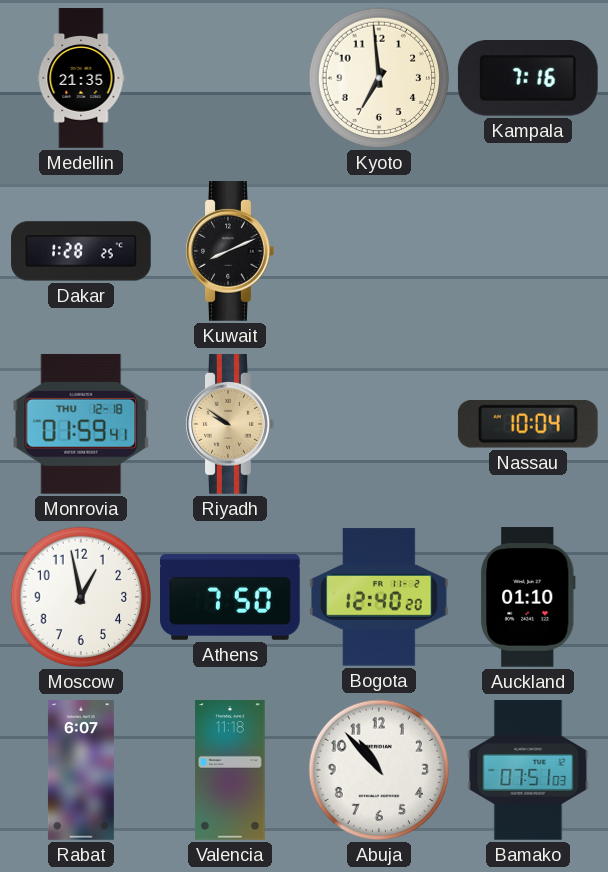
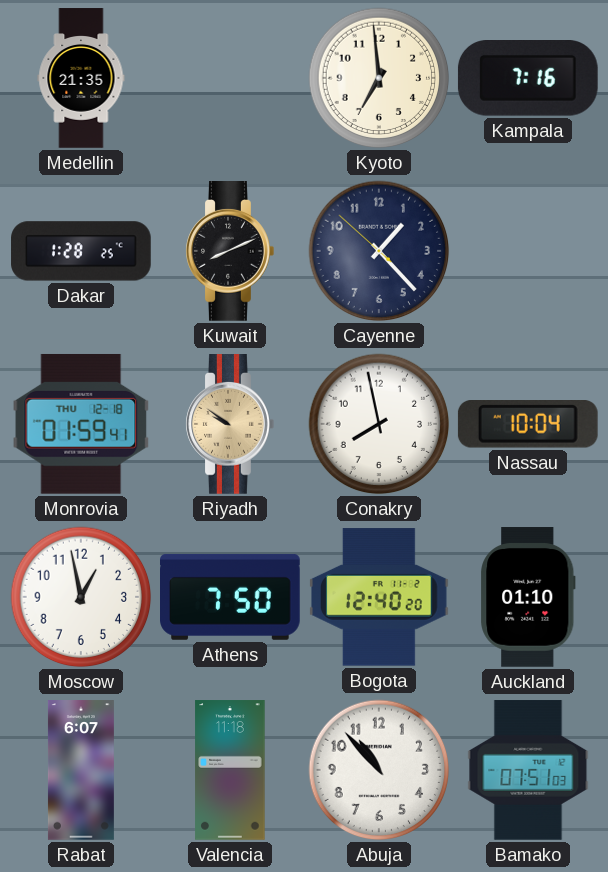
Cayenne: none -> 1:22 (379, 251)
Conakry: none -> 7:58 (379, 424)
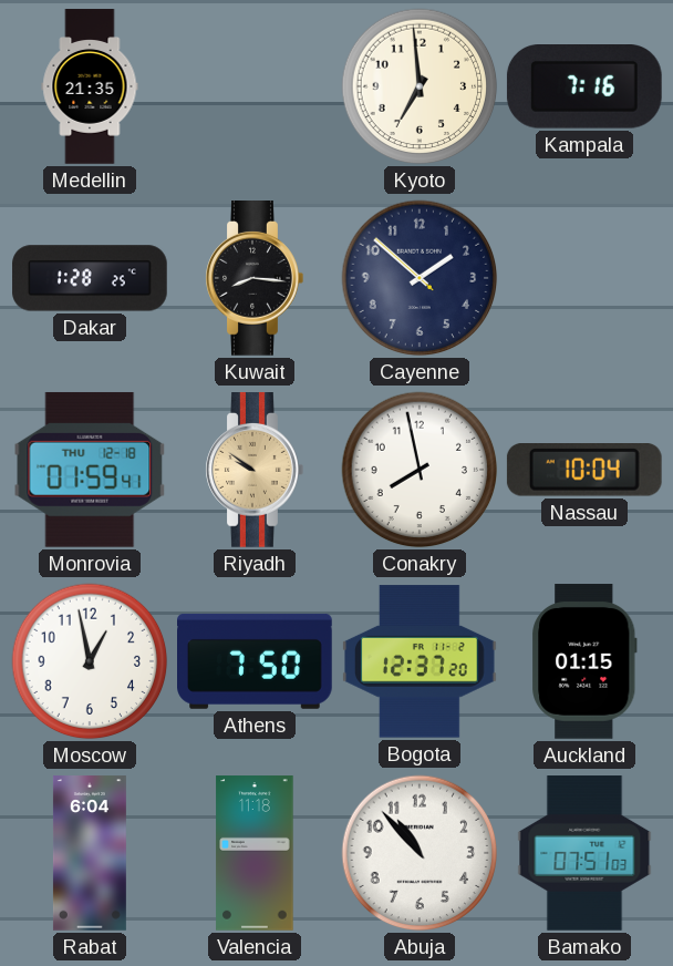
Kuwait: 8:11 -> 8:16 (255, 279)
Cayenne: 1:22 -> 1:51 (420, 278)
Bogota: 12:40 -> 12:37 (421, 661)
Auckland: 01:10 -> 01:15 (584, 661)
Rabat: 6:07 -> 6:04 (90, 853)
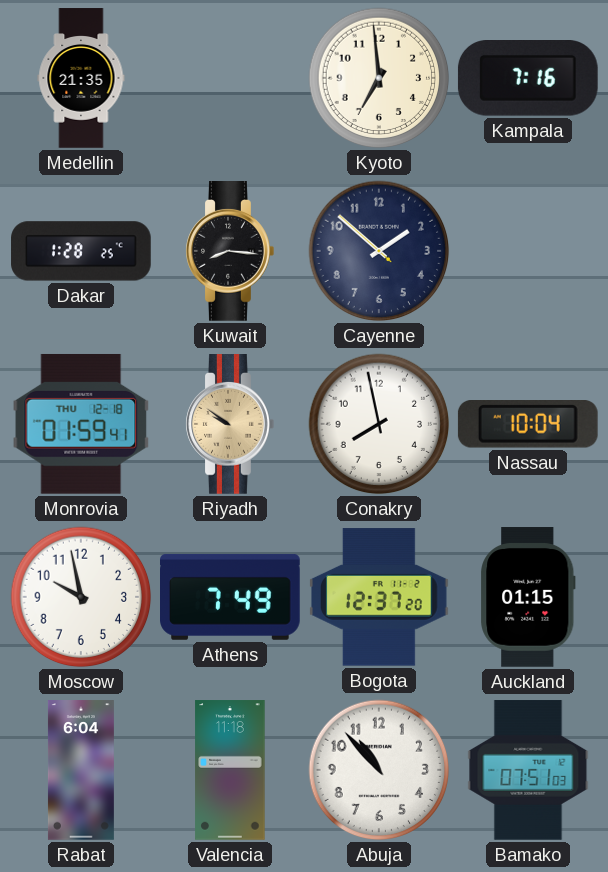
Moscow: 12:58 -> 9:58 (81, 597)
Athens: 7:50 -> 7:49 (231, 597)
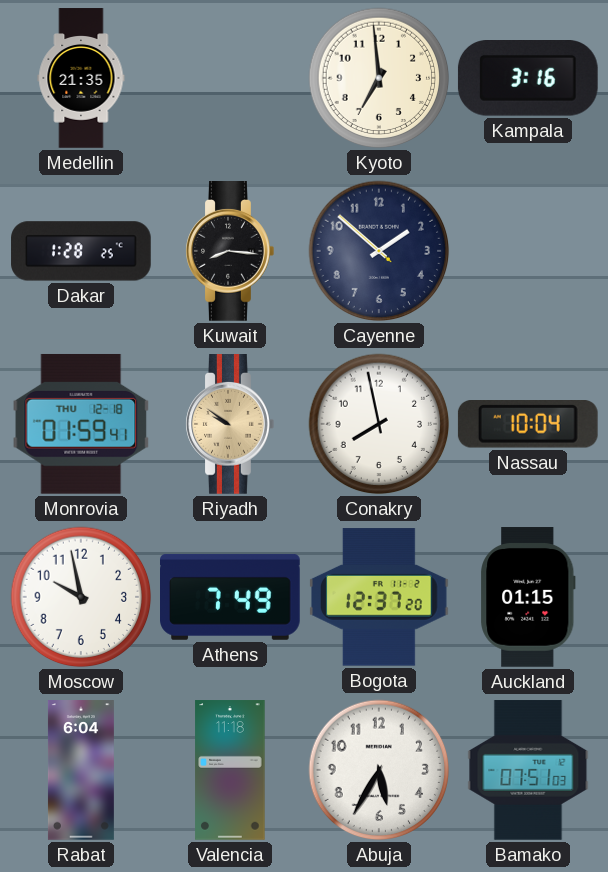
Kampala: 7:16 -> 3:16 (528, 79)
Abuja: 10:53 -> 5:35 (379, 770)
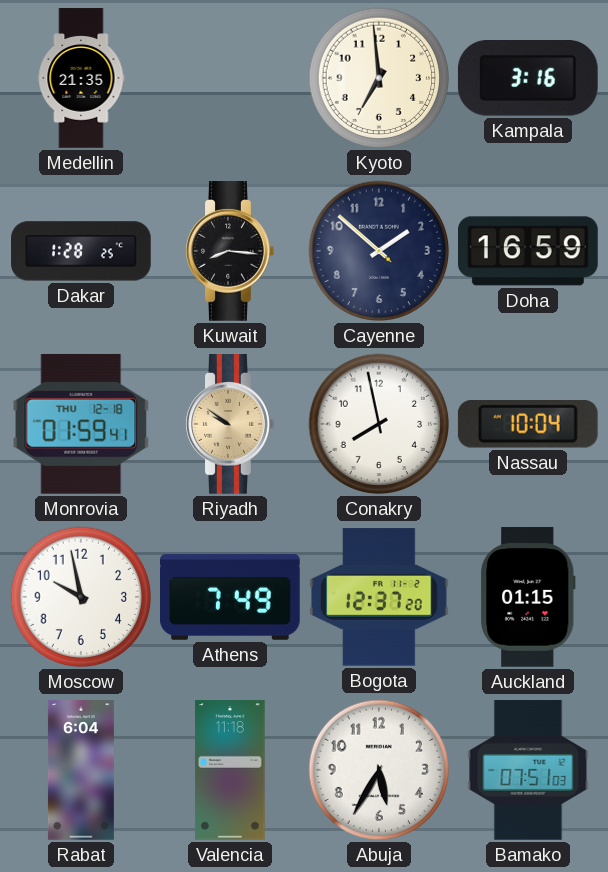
Doha: none -> 16:59 (529, 251)
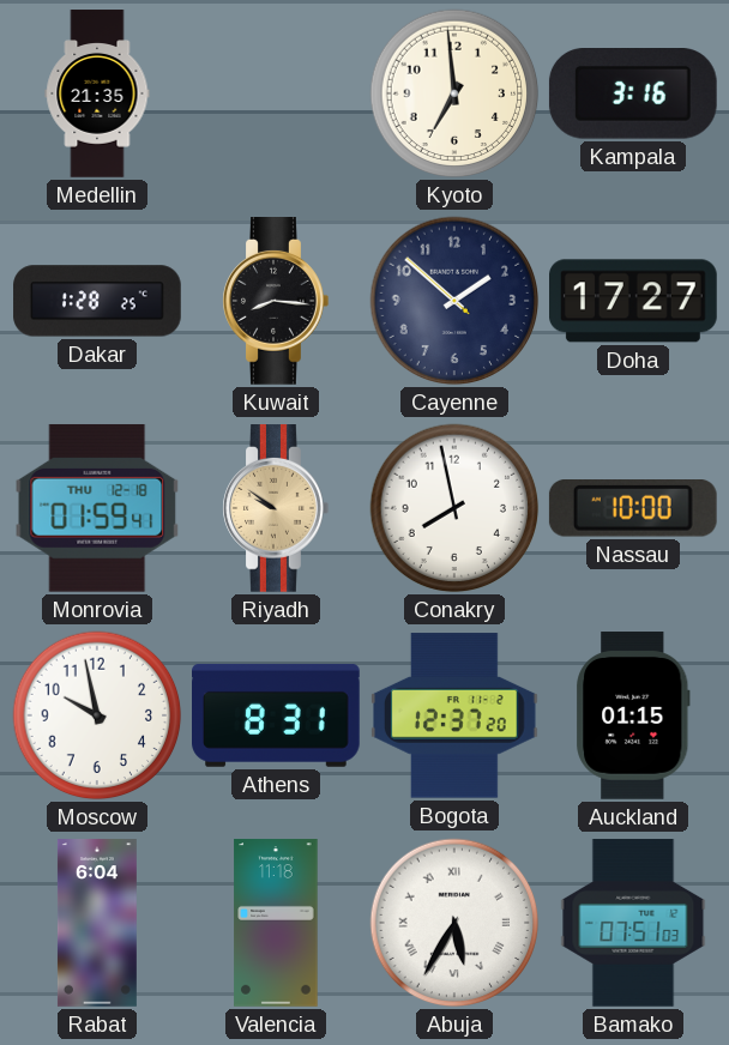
Doha: 16:59 -> 17:27 (634, 301)
Nassau: 10:04 -> 10:00 (633, 509)
Athens: 7:49 -> 8:31 (277, 715)
Abuja numerals: Arabic -> Roman (454, 923)
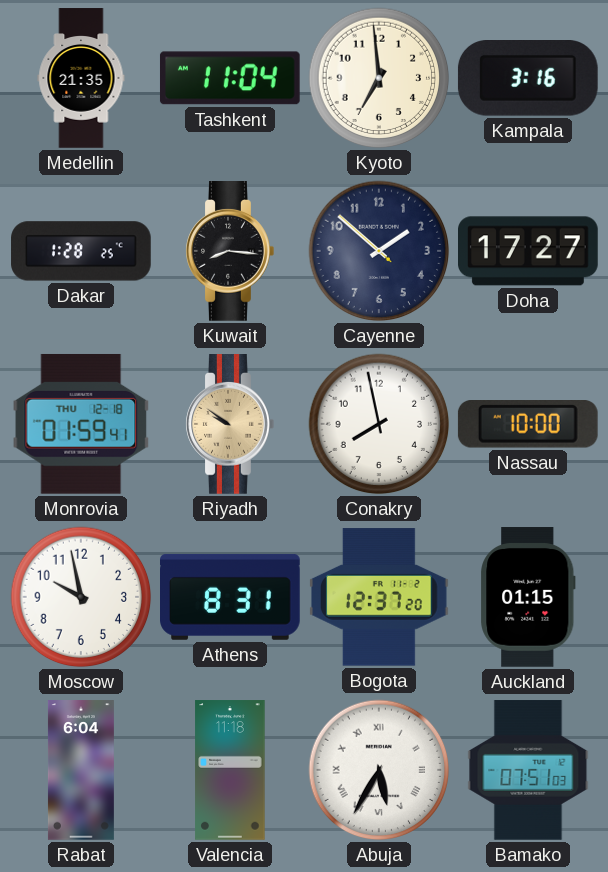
Tashkent: none -> 11:04 (230, 78)
